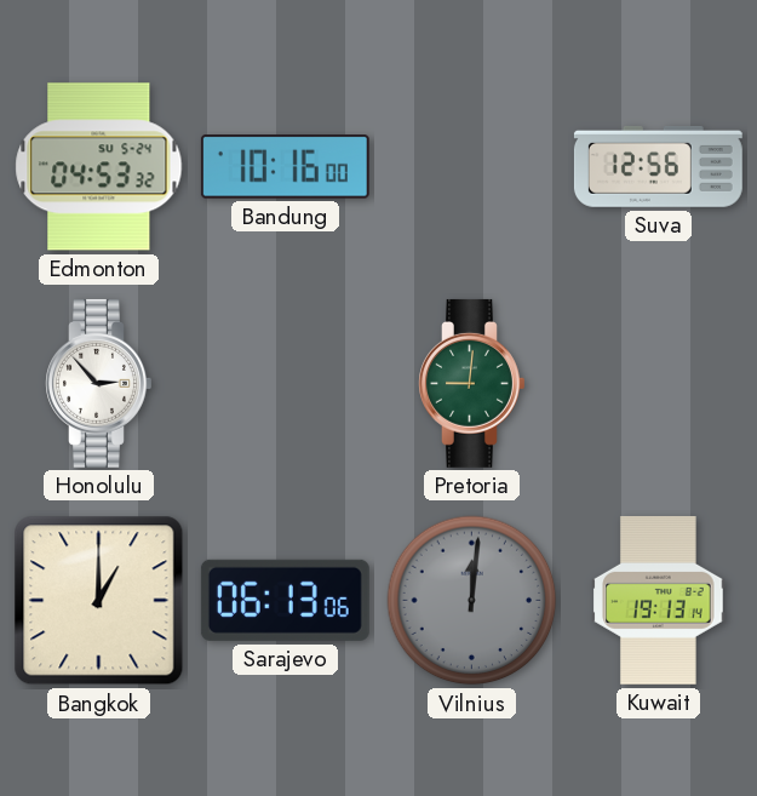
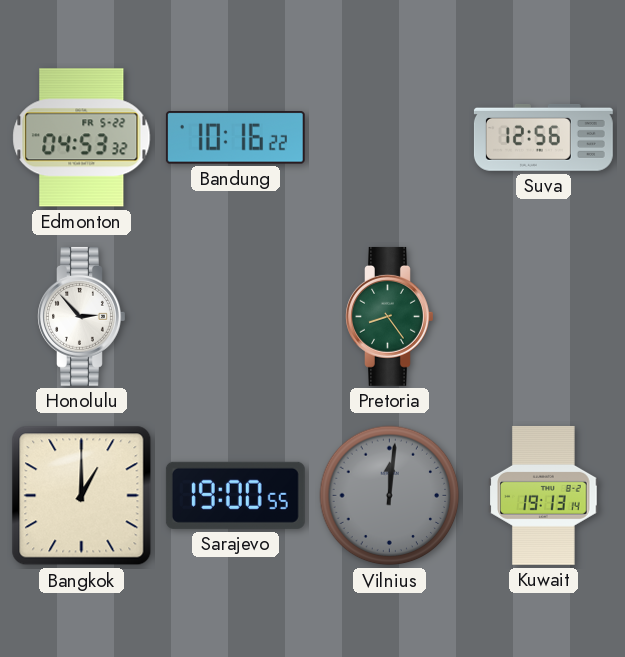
Edmonton date: SU 5-24 -> FR 5-22 (82, 138)
Bandung: 10:16:00 -> 10:16:22 (235, 138)
Pretoria: 9:01 -> 8:24 (390, 316)
Sarajevo: 06:13 -> 19:00 (235, 495)
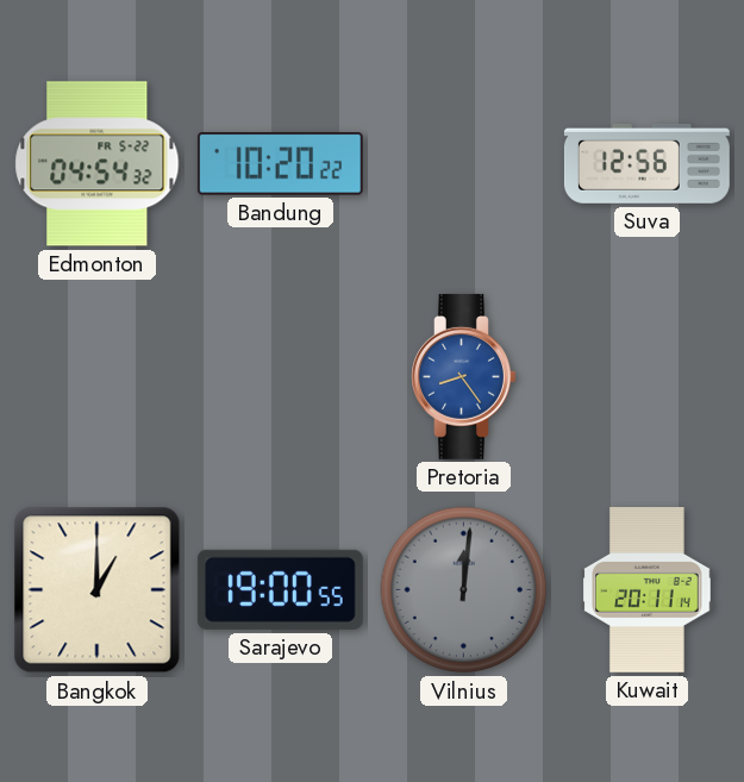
Edmonton: 04:53 -> 04:54 (98, 164)
Bandung: 10:16 -> 10:20 (280, 164)
Honolulu: 2:53 -> none (82, 316)
Pretoria dial: green -> blue (464, 376)
Kuwait: 19:13 -> 20:11 (648, 589)
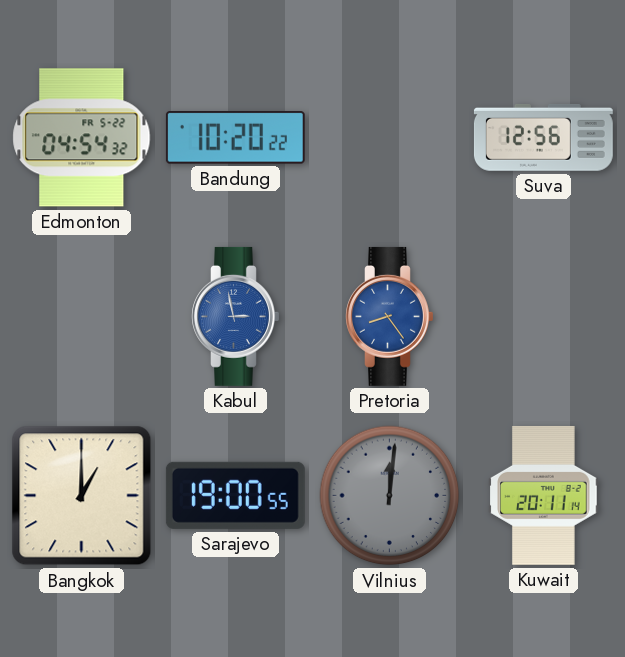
Kabul: none -> 2:58 (236, 316)
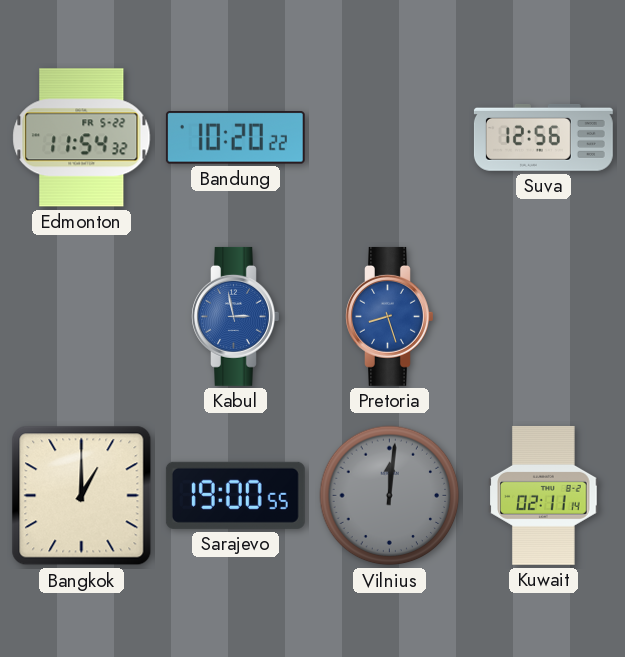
Edmonton: 04:54 -> 11:54 (82, 138)
Pretoria: 8:24 -> 8:27 (390, 316)
Kuwait: 20:11 -> 02:11 (544, 495)
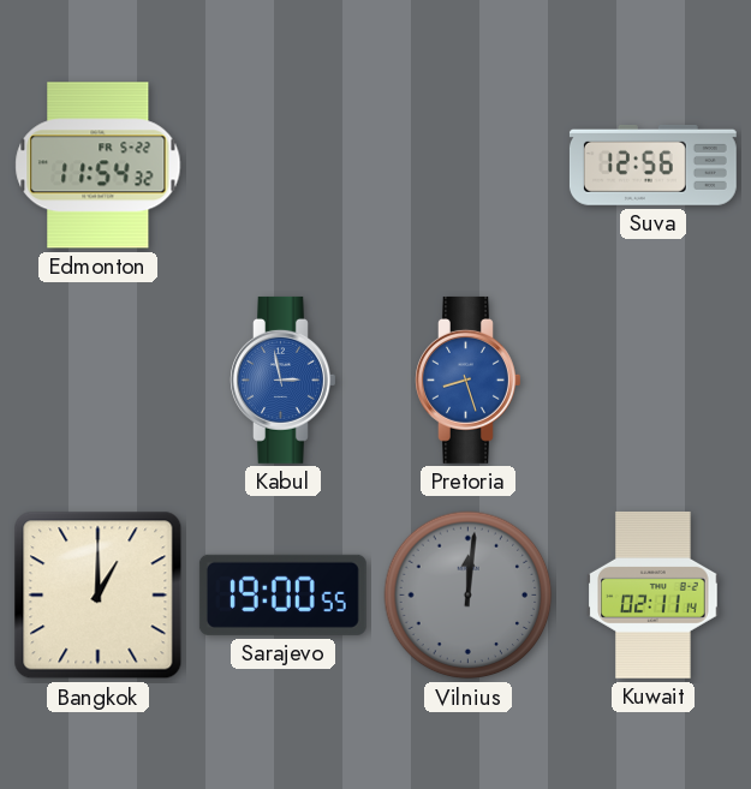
Bandung: 10:20 -> none (235, 138)
